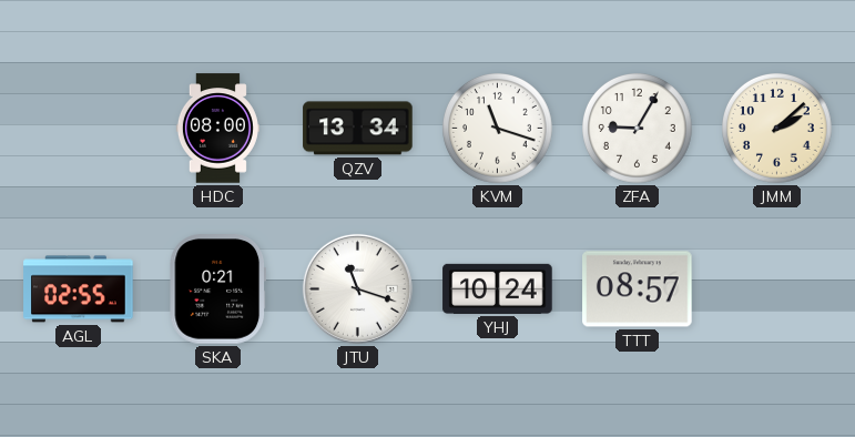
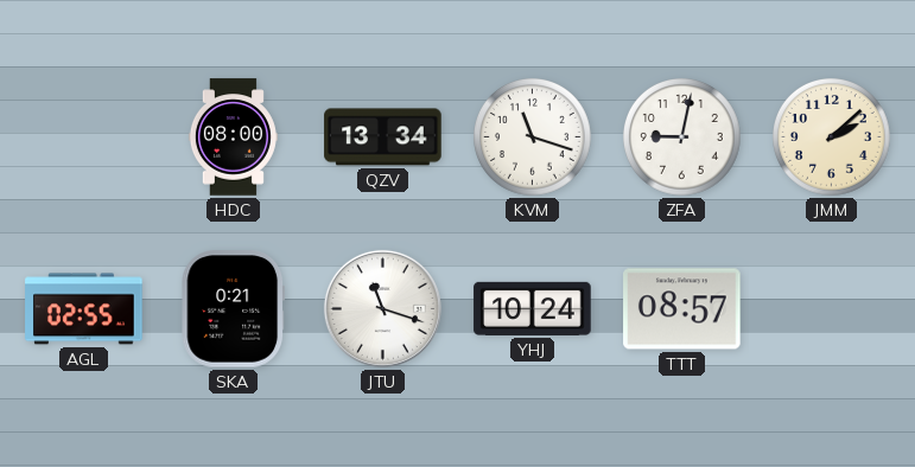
ZFA: 9:05 -> 9:02 (682, 137)
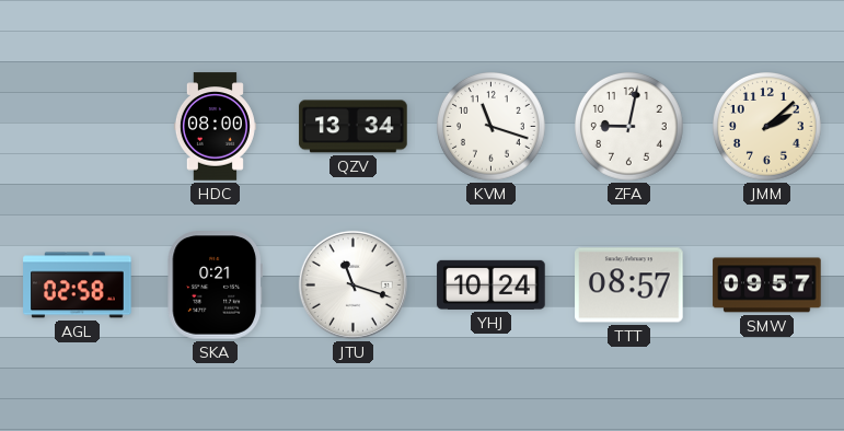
AGL: 02:55 -> 02:58 (78, 286)
SMW: none -> 09:57 (767, 286)
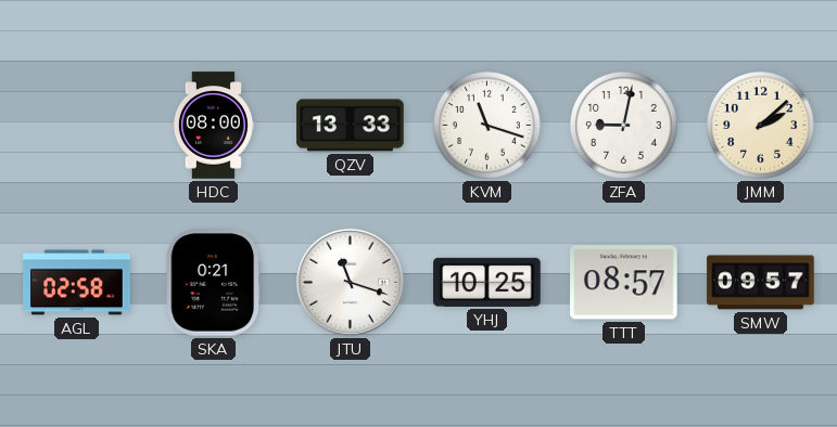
QZV: 13:34 -> 13:33 (351, 126)
YHJ: 10:24 -> 10:25 (487, 282)
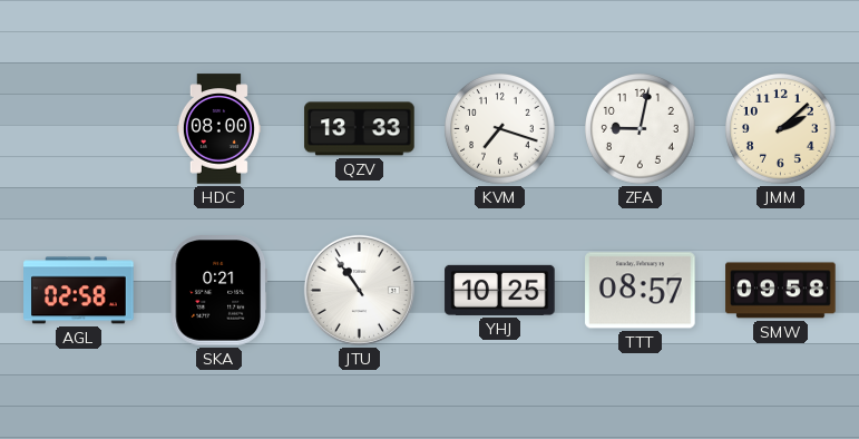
KVM: 11:18 -> 7:18 (500, 129)
JTU: 11:18 -> 10:54 (359, 290)
SMW: 09:57 -> 09:58 (781, 291)
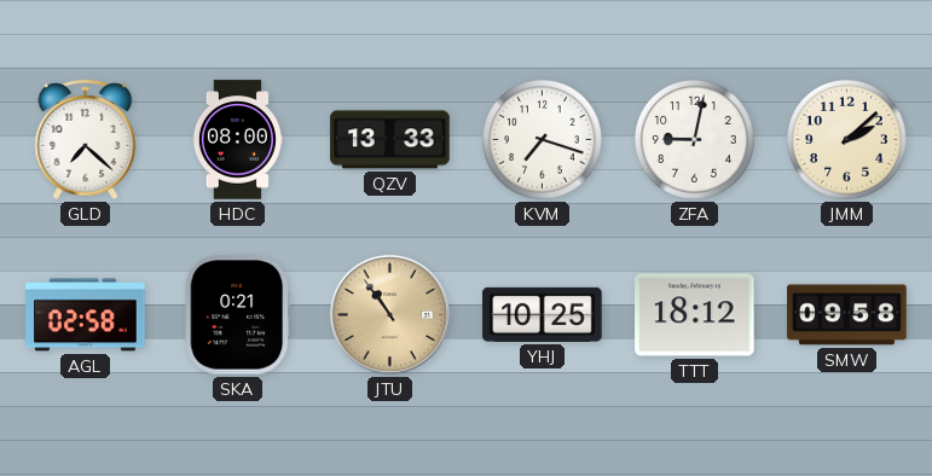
GLD: none -> 7:22 (86, 139)
JTU dial: white -> champagne (389, 314)
TTT: 08:57 -> 18:12 (695, 315)
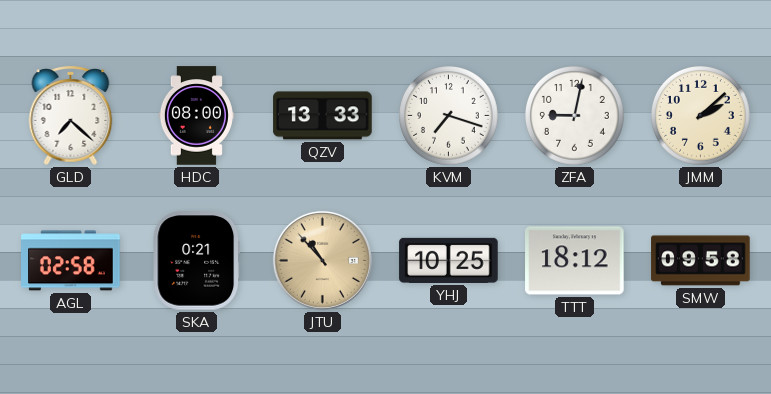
JTU: 10:54 -> 10:53 (322, 260)
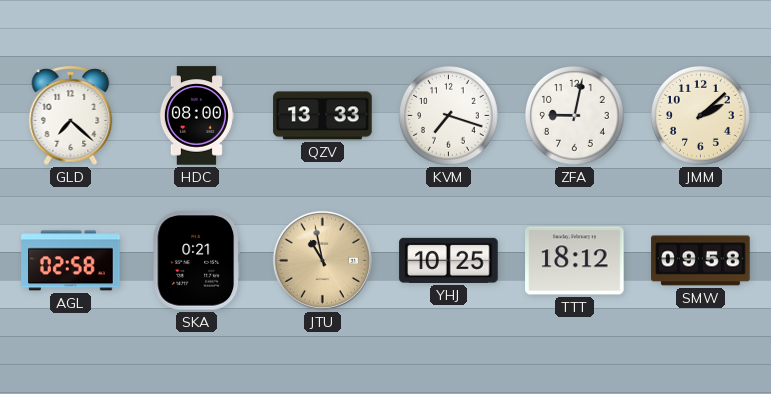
JTU: 10:53 -> 10:58 (322, 260)
